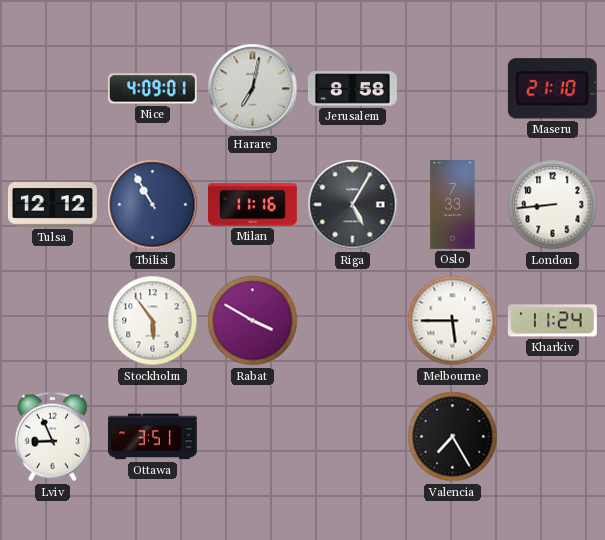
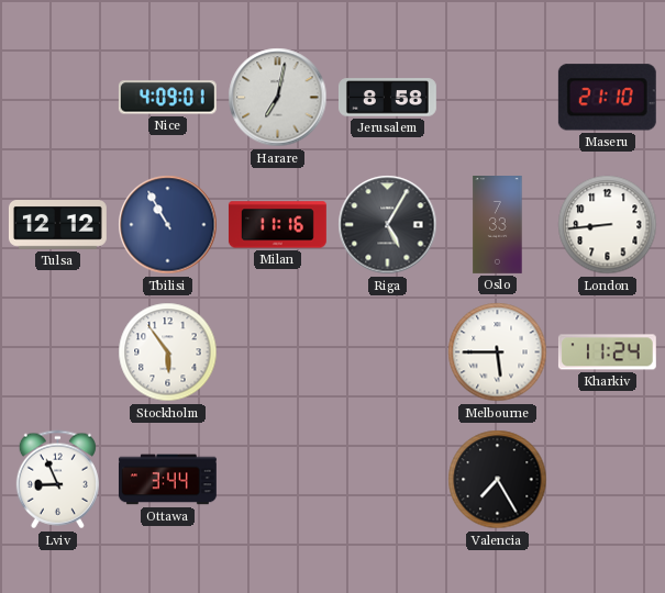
Rabat: 3:50 -> none (253, 321)
Ottawa: 3:51 -> 3:44 (167, 480)
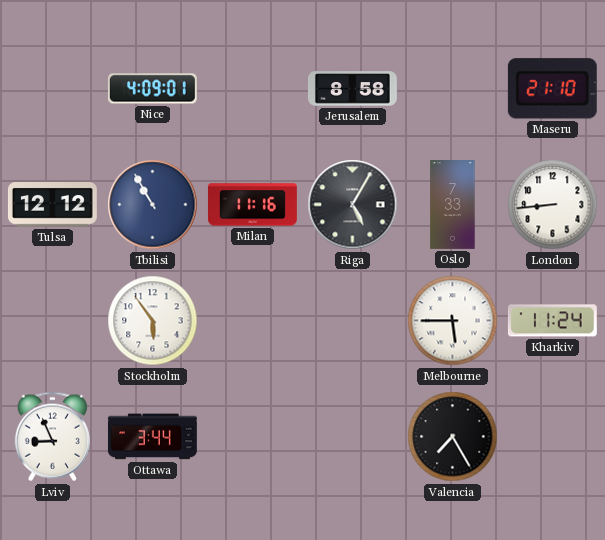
Harare: 7:02 -> none (278, 98)
